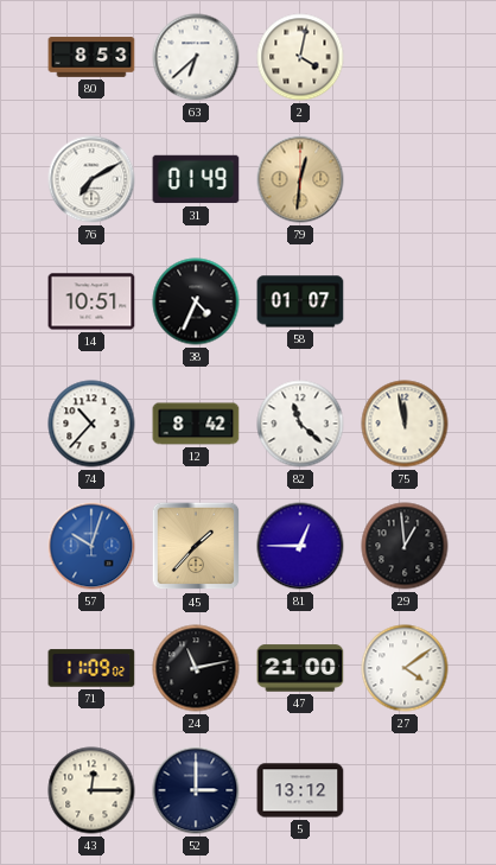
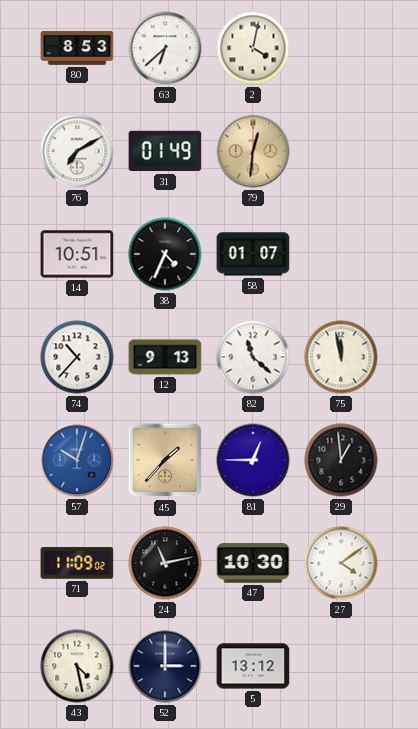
12: 8:42 -> 9:13 (165, 357)
47: 21:00 -> 10:30 (253, 563)
43: 12:15 -> 4:28 (77, 666)
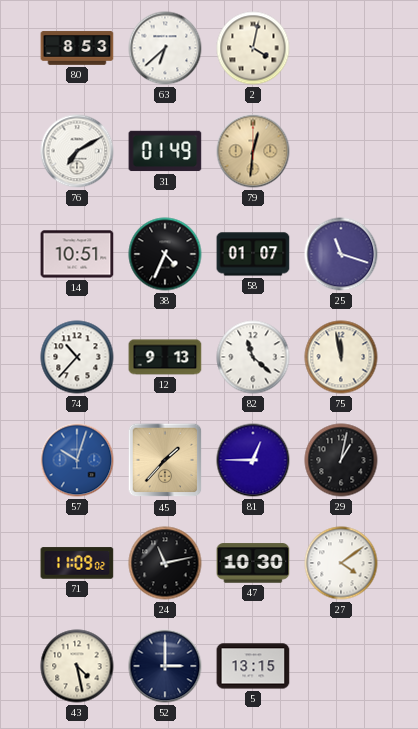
25: none -> 11:18 (341, 254)
29: 12:59 -> 1:02 (341, 460)
5: 13:12 -> 13:15 (253, 666)
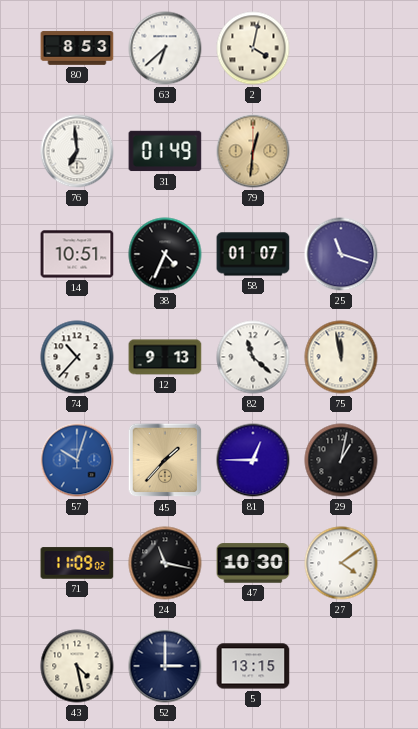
76: 7:10 -> 6:59 (77, 151)
24: 11:13 -> 11:17 (165, 563)
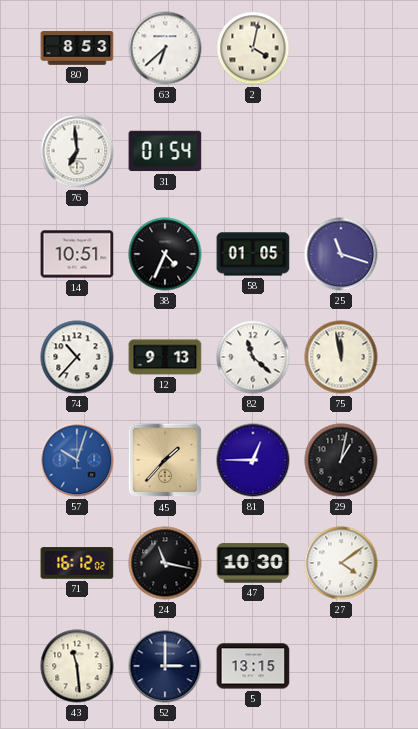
31: 01:49 -> 01:54 (165, 151)
79: 12:31 -> none (253, 151)
58: 01:07 -> 01:05 (253, 254)
71: 11:09 -> 16:12 (77, 563)
43: 4:28 -> 11:29 (77, 666)
